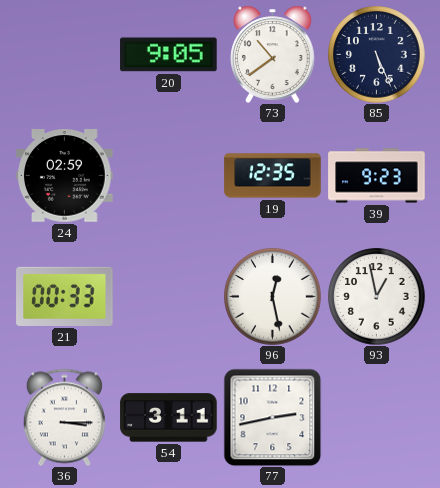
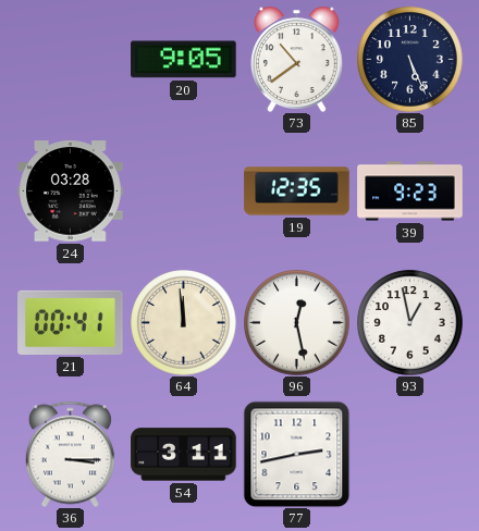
24: 02:59 -> 03:28 (71, 192)
21: 00:33 -> 00:41 (71, 322)
64: none -> 11:59 (184, 323)
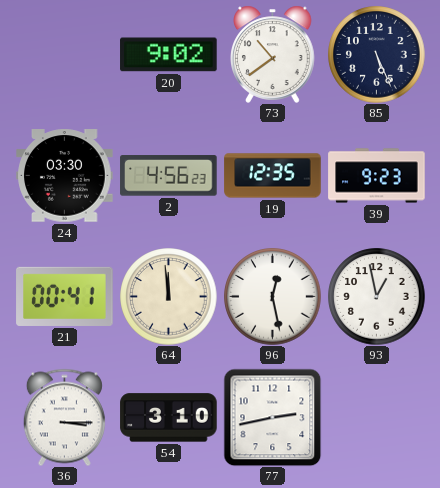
20: 9:05 -> 9:02 (169, 55)
24: 03:28 -> 03:30 (65, 176)
2: none -> 4:56 (169, 176)
54: 3:11 -> 3:10 (169, 418)
